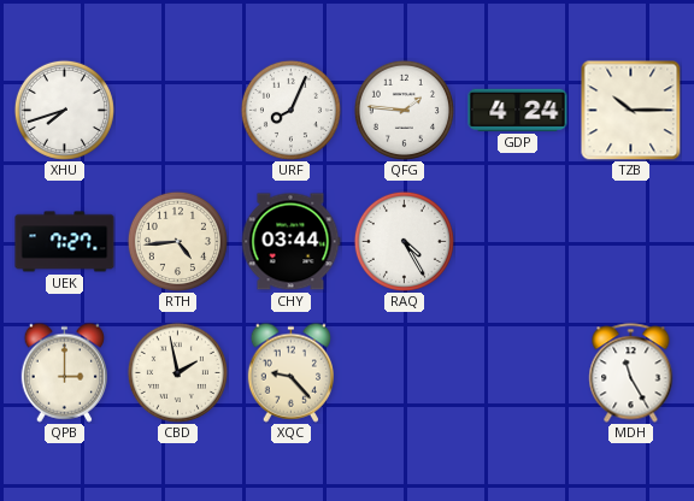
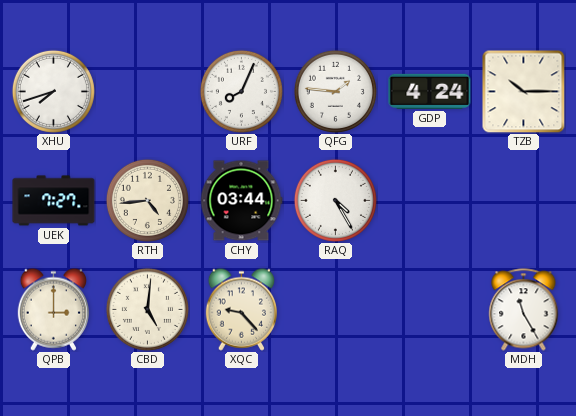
CBD: 1:58 -> 5:01 (147, 309)
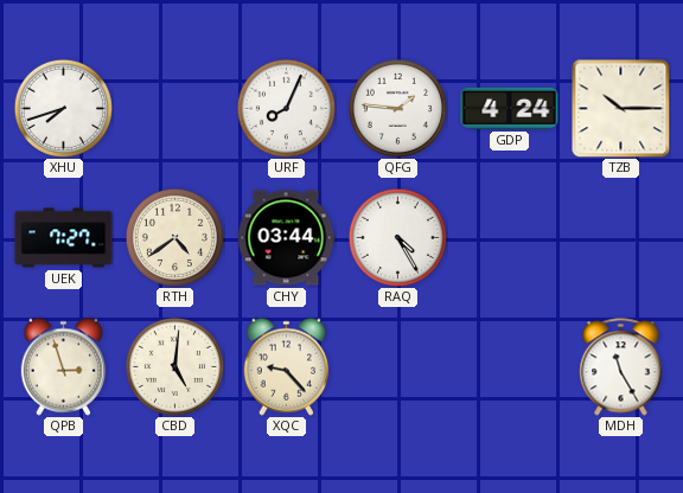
RTH: 4:44 -> 4:39 (174, 237)
QPB: 3:00 -> 2:57 (63, 366)
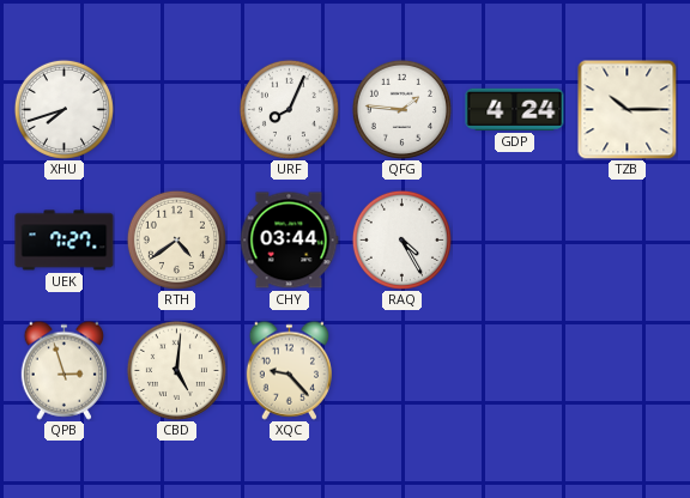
MDH: 11:25 -> none (621, 367)
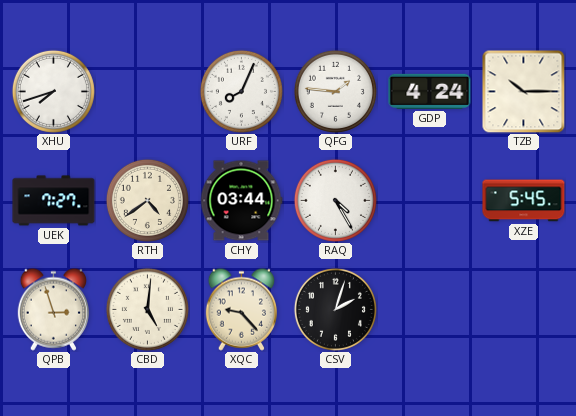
XZE: none -> 5:45 (524, 201)
CSV: none -> 2:03 (335, 309)
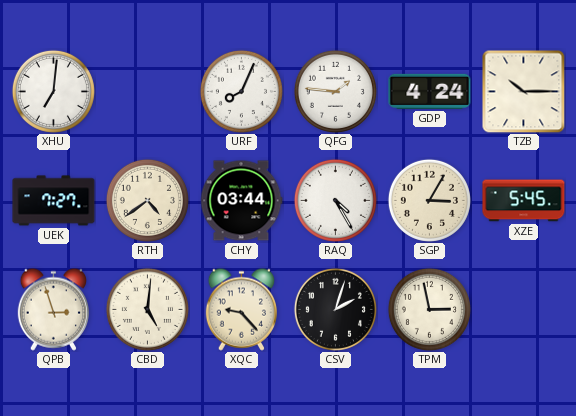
XHU: 7:42 -> 7:01 (53, 91)
SGP: none -> 3:05 (429, 200)
TPM: none -> 2:58 (429, 309)
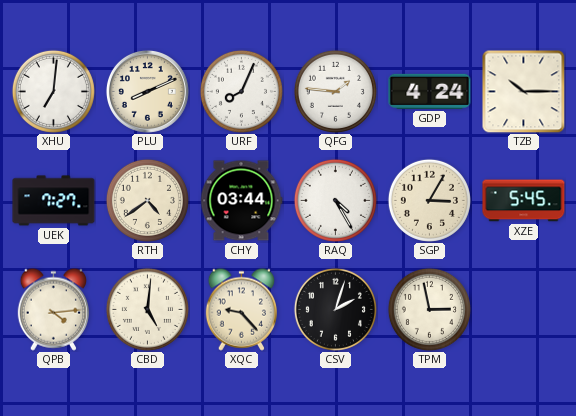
PLU: none -> 8:11 (147, 91)
QPB: 2:57 -> 4:14 (53, 309)
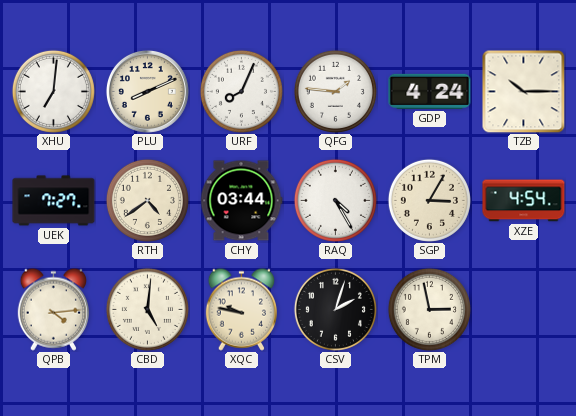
XZE: 5:45 -> 4:54 (524, 201)
XQC: 9:23 -> 9:47 (241, 309)
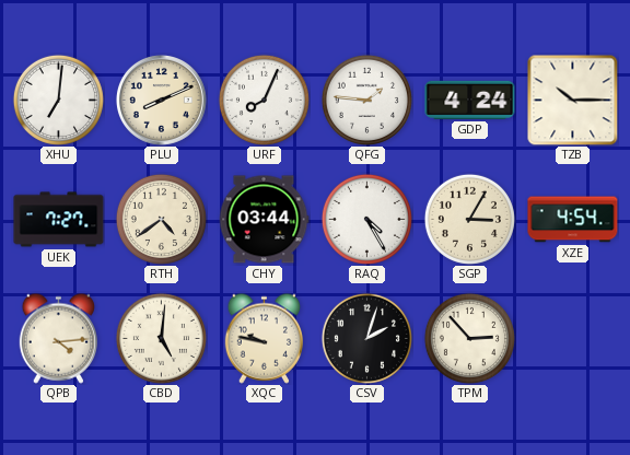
TPM: 2:58 -> 2:53 (469, 338)
